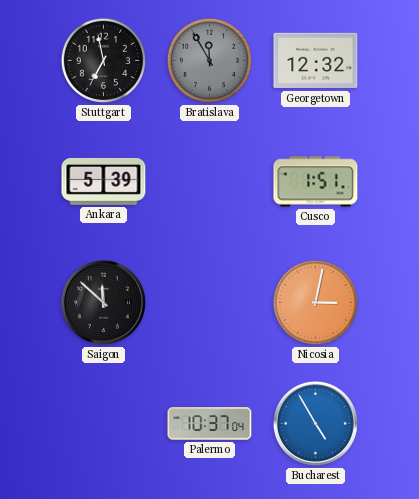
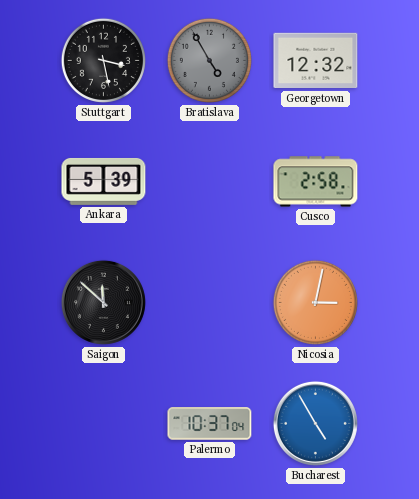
Stuttgart: 6:58 -> 3:28 (103, 60)
Bratislava: 11:55 -> 4:55 (209, 60)
Cusco: 1:51 -> 2:58 (316, 182)
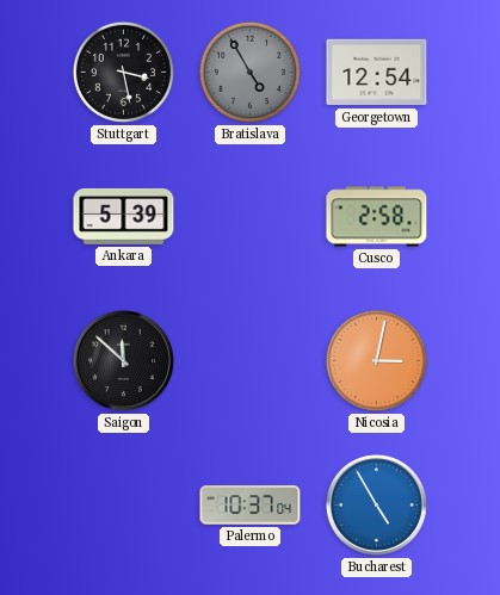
Georgetown: 12:32 -> 12:54 (377, 73)
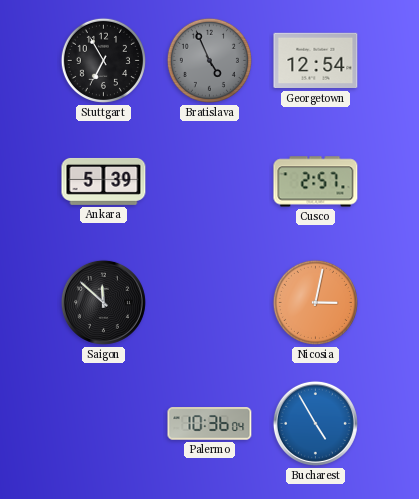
Stuttgart: 3:28 -> 6:55 (103, 60)
Bratislava: 4:55 -> 4:56 (209, 60)
Cusco: 2:58 -> 2:57 (316, 182)
Palermo: 10:37 -> 10:36 (210, 424)
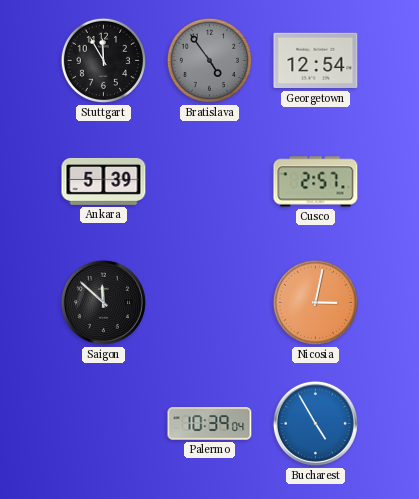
Stuttgart: 6:55 -> 11:55 (103, 60)
Bratislava: 4:56 -> 4:54 (209, 60)
Palermo: 10:36 -> 10:39 (210, 424)
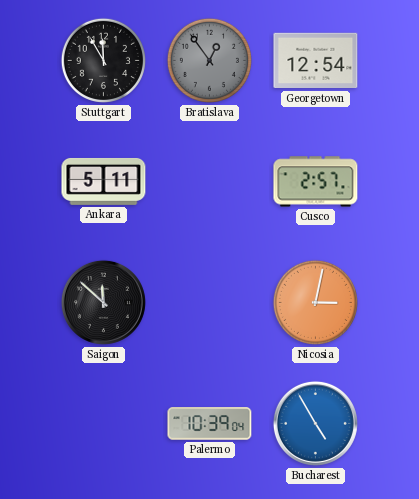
Bratislava: 4:54 -> 12:54 (209, 60)
Ankara: 5:39 -> 5:11 (104, 181)
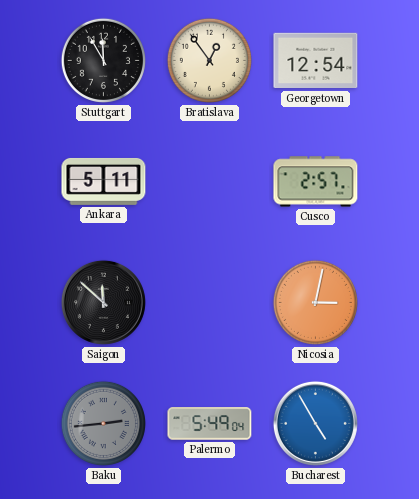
Bratislava dial: grey -> cream (209, 60)
Baku: none -> 2:44 (103, 423)
Palermo: 10:39 -> 5:49 (210, 424)
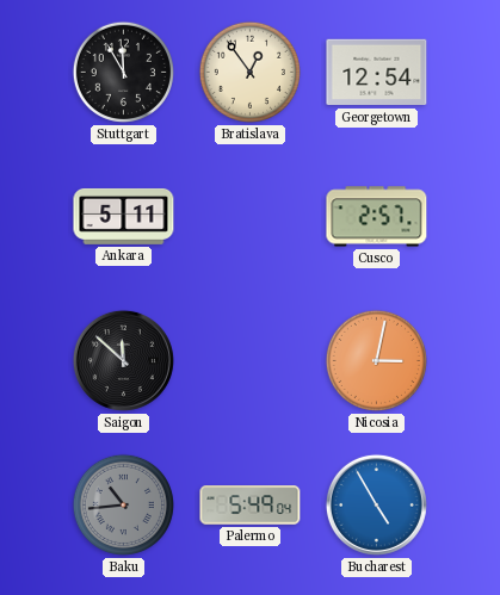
Baku: 2:44 -> 10:44 (123, 504)
